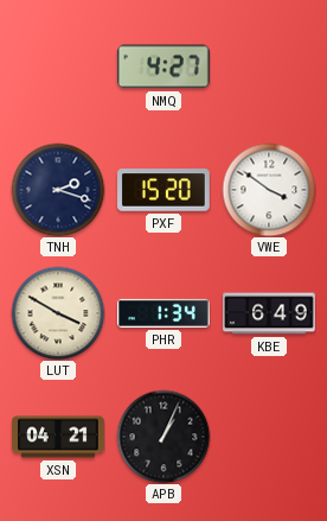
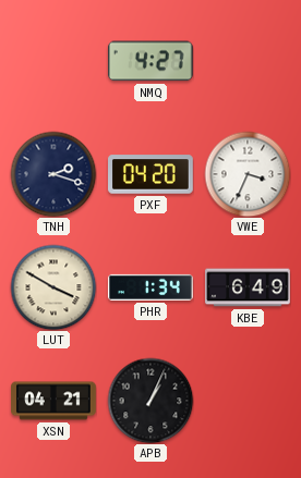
PXF: 15:20 -> 04:20 (152, 174)
VWE: 3:51 -> 3:34 (248, 174)
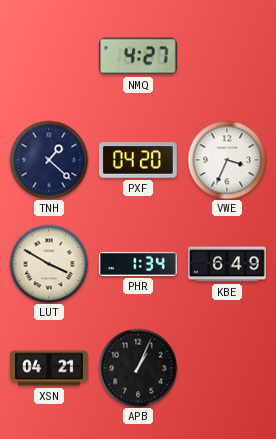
TNH: 2:18 -> 1:22 (49, 160)
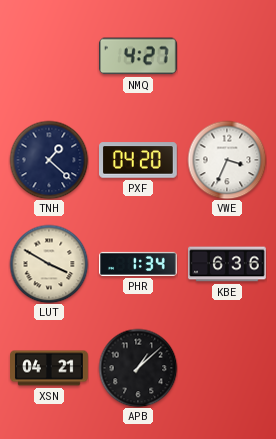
KBE: 6:49 -> 6:36 (227, 264)
APB: 1:04 -> 1:08 (138, 368)
